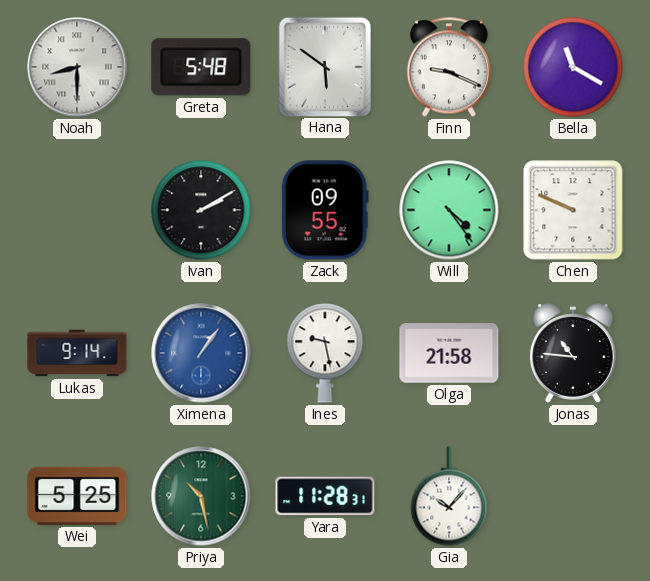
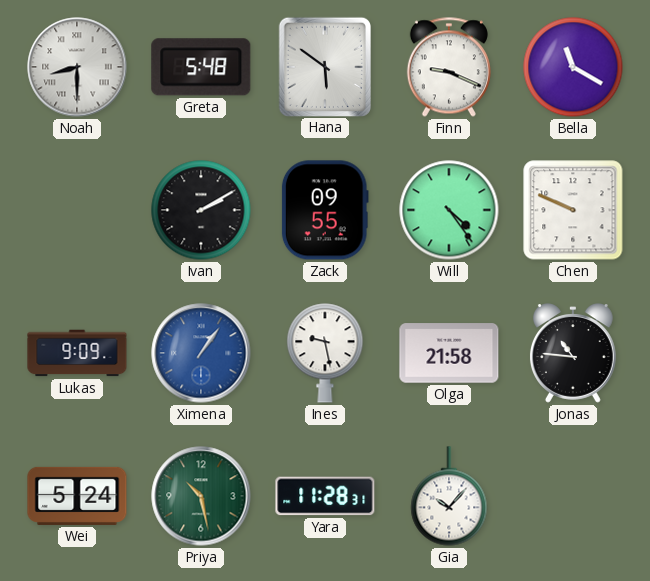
Lukas: 9:14 -> 9:09 (77, 353)
Wei: 5:25 -> 5:24 (77, 496)
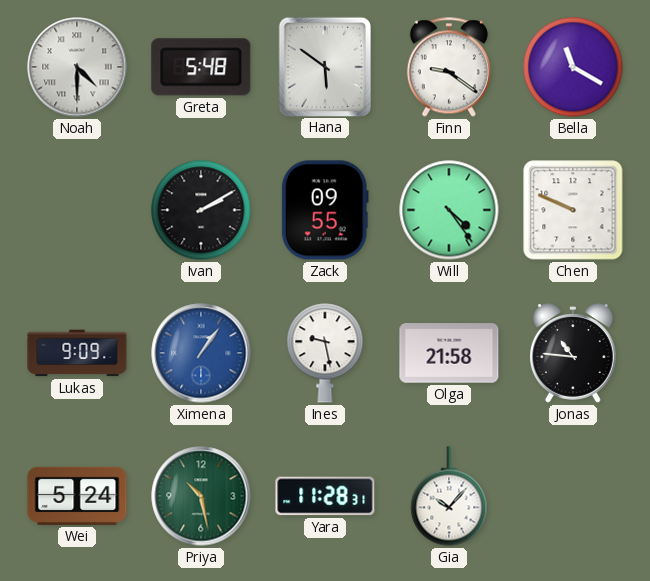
Noah: 8:30 -> 4:30 (77, 67)
Finn: 9:19 -> 9:21 (449, 67)
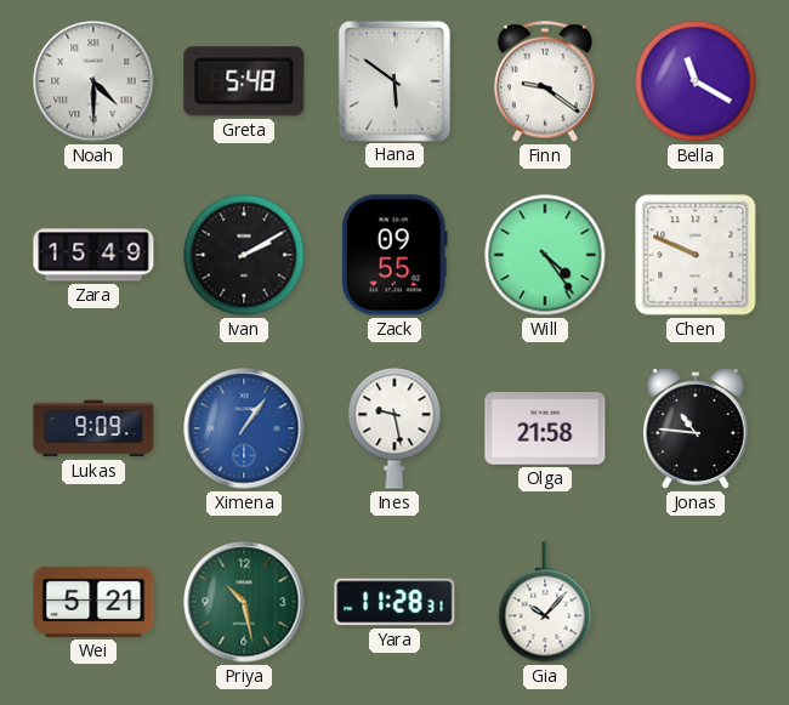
Zara: none -> 15:49 (93, 255)
Wei: 5:24 -> 5:21 (93, 602)
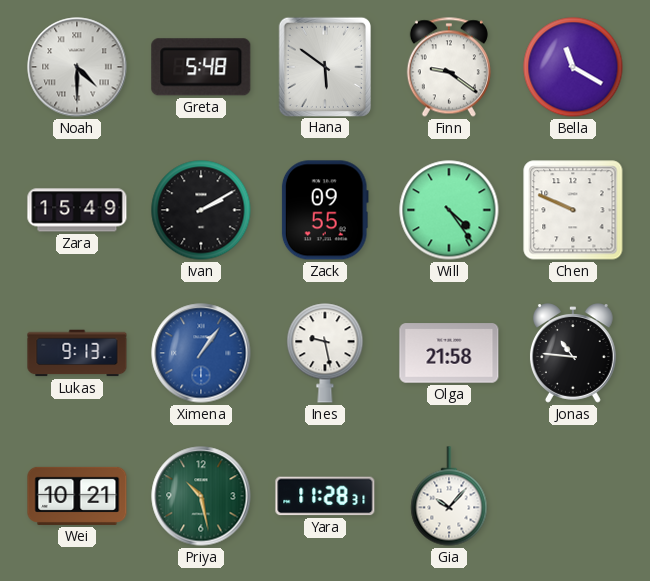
Lukas: 9:09 -> 9:13 (77, 353)
Wei: 5:21 -> 10:21 (77, 496)
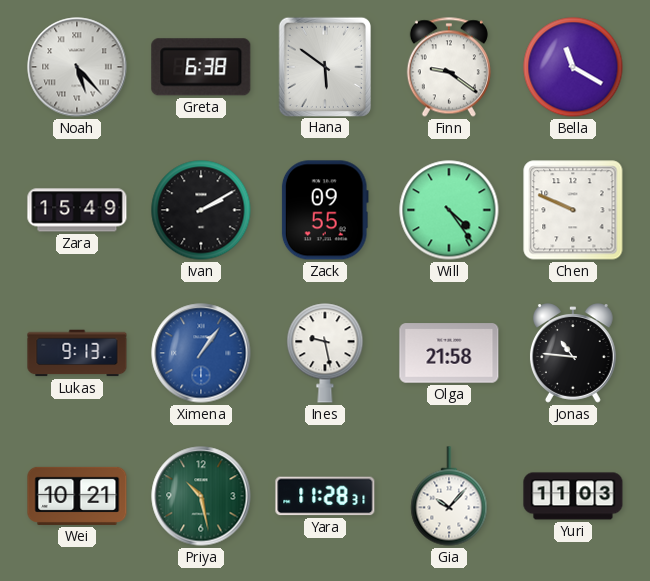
Noah: 4:30 -> 5:23 (77, 67)
Greta: 5:48 -> 6:38 (201, 67)
Yuri: none -> 11:03 (573, 496)
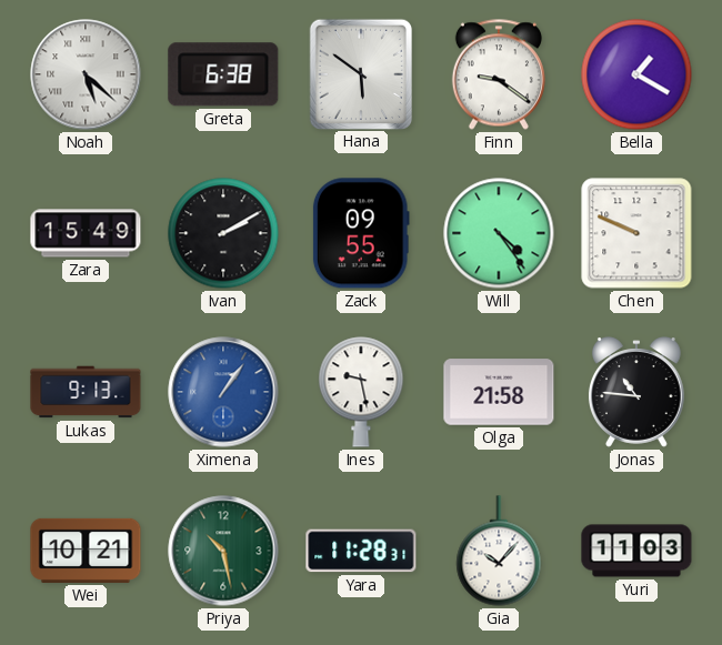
Noah: 5:23 -> 5:22 (86, 74)
Bella: 11:20 -> 1:20 (636, 74)
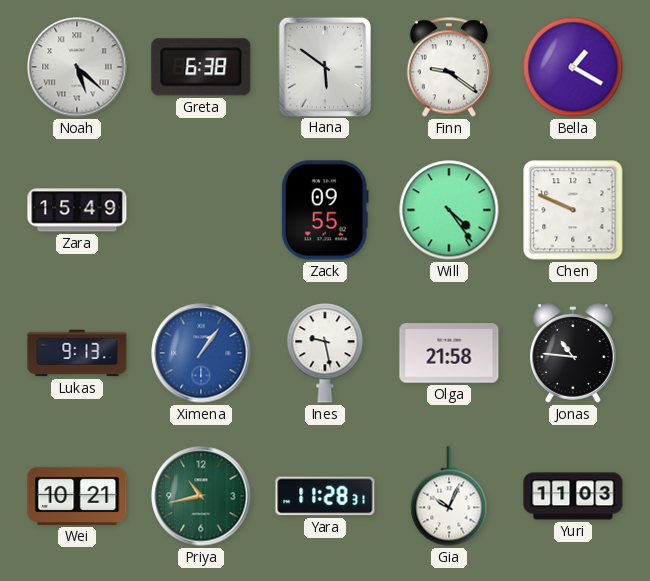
Ivan: 2:10 -> none (223, 233)
Priya: 10:28 -> 10:43 (201, 496)
Gia: 10:07 -> 10:04 (449, 496)
